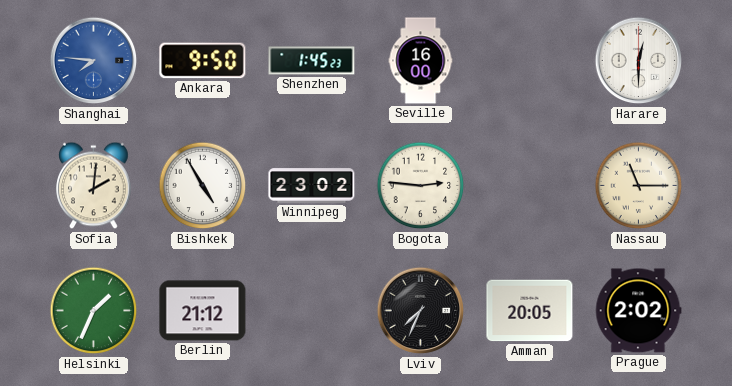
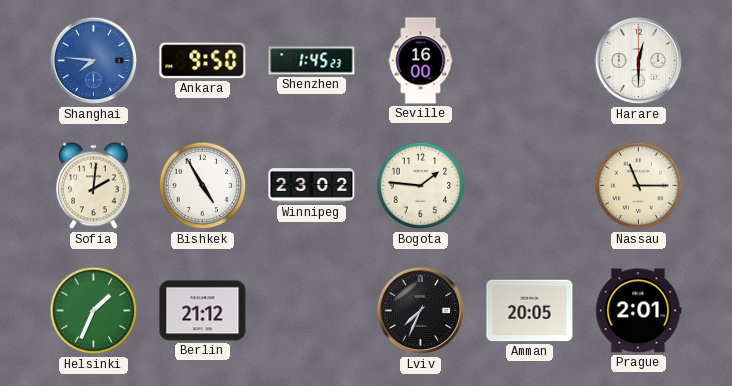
Bogota: 2:46 -> 1:46 (421, 186)
Prague: 2:02 -> 2:01 (638, 311)
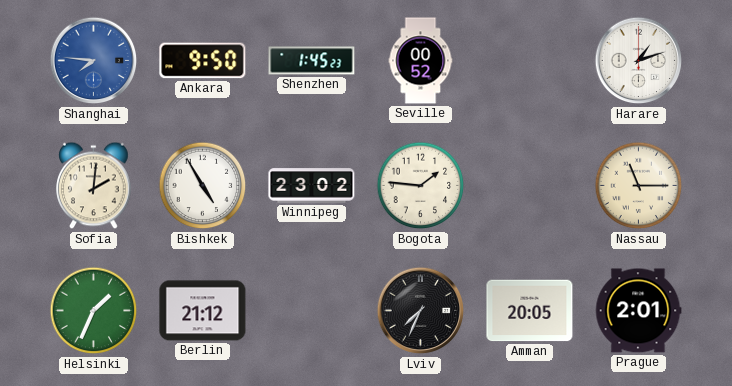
Seville: 16:00 -> 00:52 (421, 61)
Harare: 12:30 -> 1:12 (639, 61)
